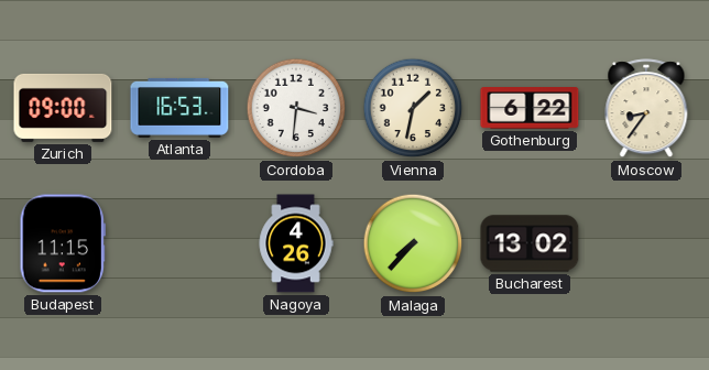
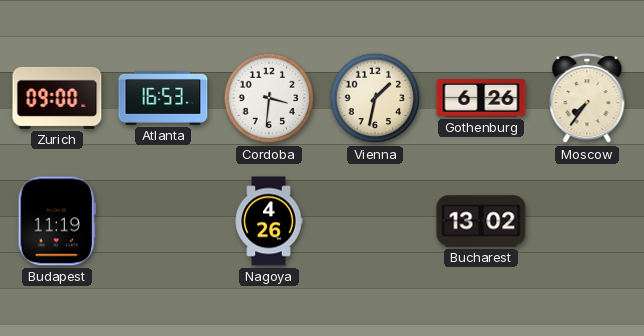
Gothenburg: 6:22 -> 6:26 (481, 99)
Moscow: 8:36 -> 7:36 (587, 99)
Budapest: 11:15 -> 11:19 (57, 221)
Malaga: 7:37 -> none (413, 243)
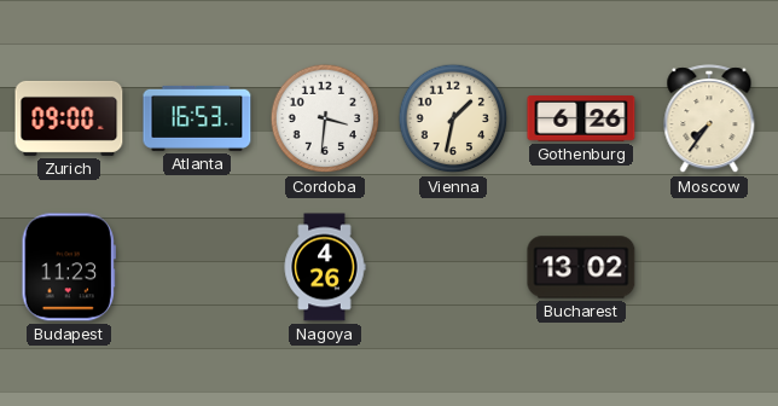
Budapest: 11:19 -> 11:23 (69, 267)
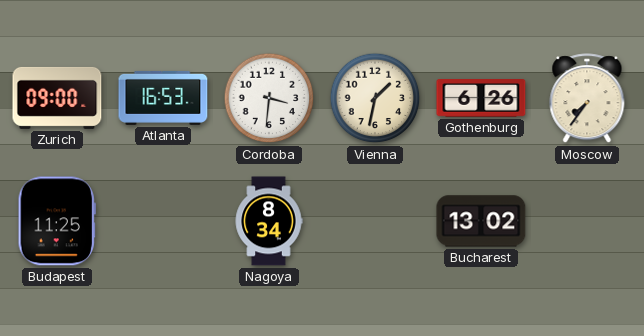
Budapest: 11:23 -> 11:25 (57, 221)
Nagoya: 4:26 -> 8:34 (269, 221)
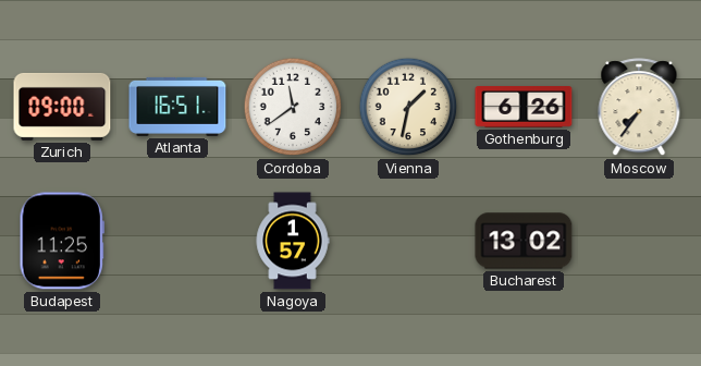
Atlanta: 16:53 -> 16:51 (177, 107)
Cordoba: 3:31 -> 11:39 (293, 107)
Nagoya: 8:34 -> 1:57 (293, 241)
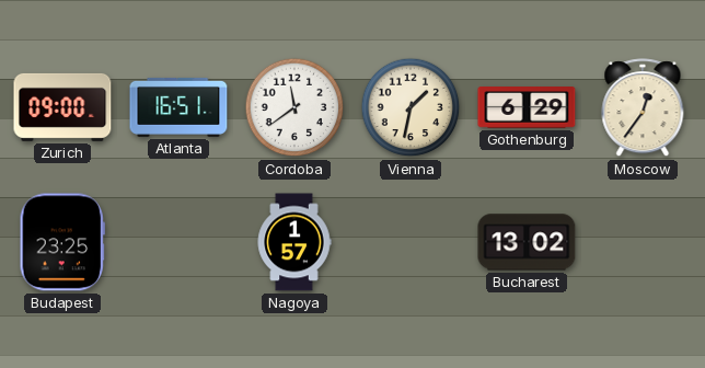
Gothenburg: 6:26 -> 6:29 (527, 108)
Moscow: 7:36 -> 12:36 (643, 108)
Budapest: 11:25 -> 23:25 (62, 242)
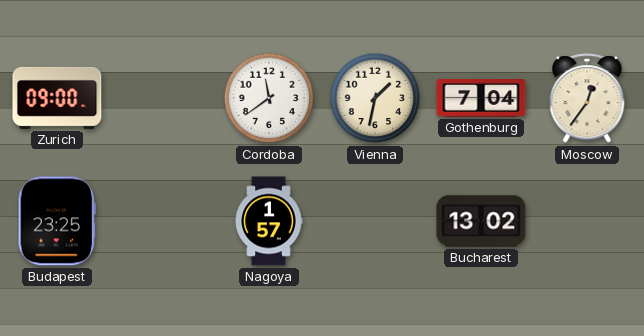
Atlanta: 16:51 -> none (178, 107)
Gothenburg: 6:29 -> 7:04 (481, 99)
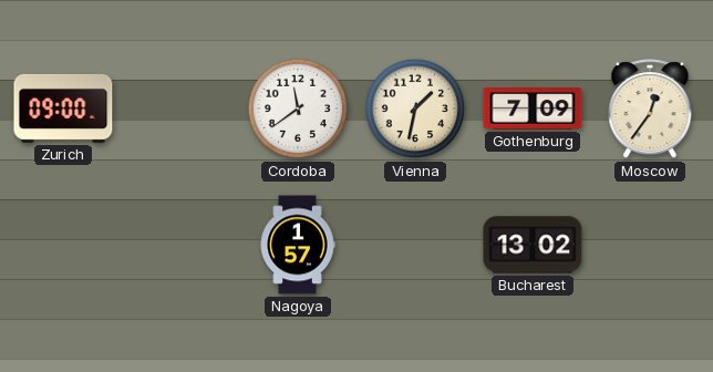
Gothenburg: 7:04 -> 7:09 (533, 110)
Budapest: 23:25 -> none (57, 221)
